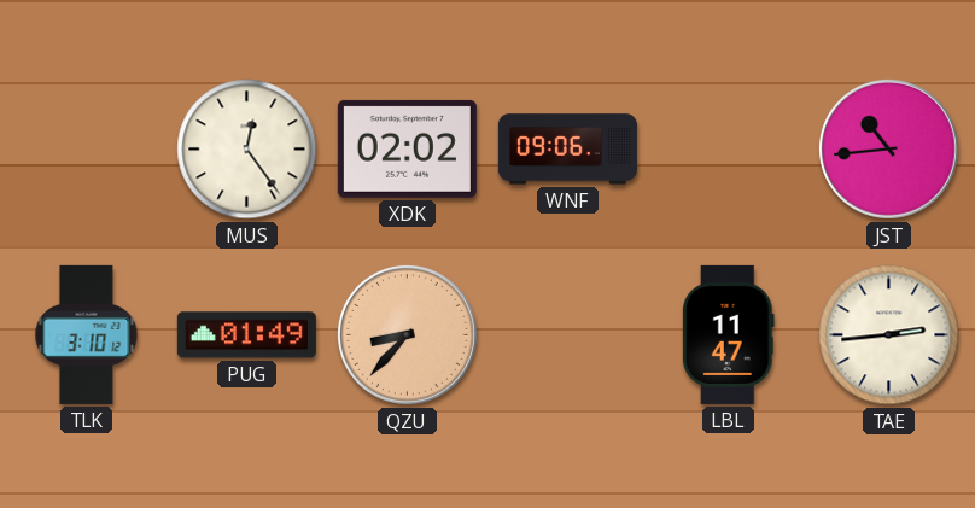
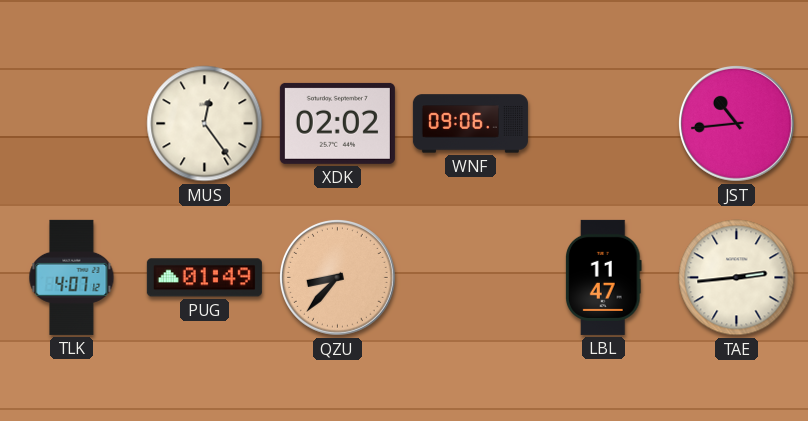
TLK: 3:10 -> 4:07 (72, 277)
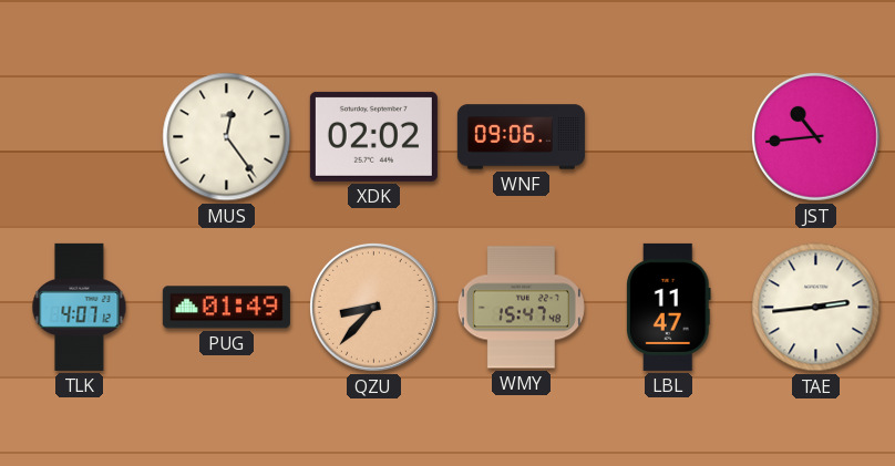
WMY: none -> 15:47 (521, 308)
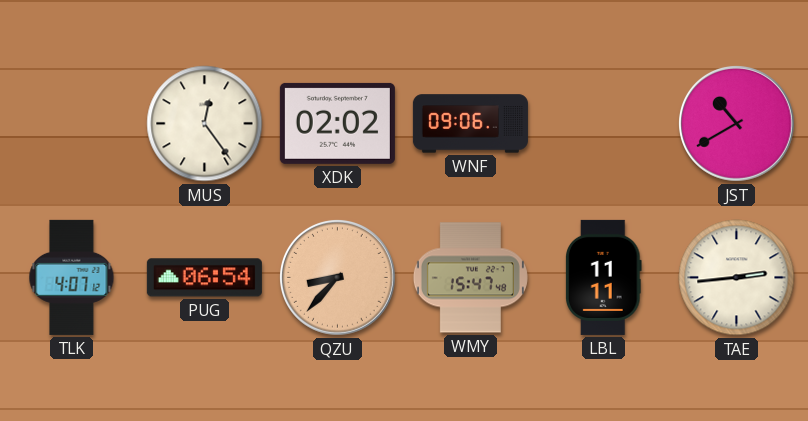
JST: 10:44 -> 10:40 (736, 123)
PUG: 01:49 -> 06:54 (204, 278)
LBL: 11:47 -> 11:11 (604, 277)
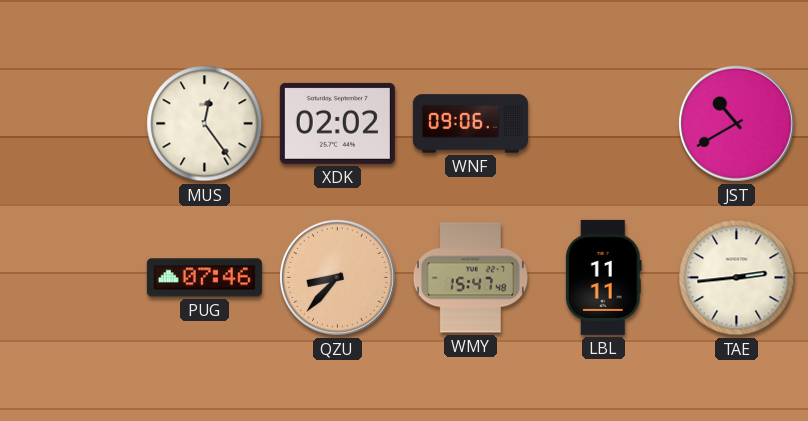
TLK: 4:07 -> none (72, 277)
PUG: 06:54 -> 07:46 (204, 278)
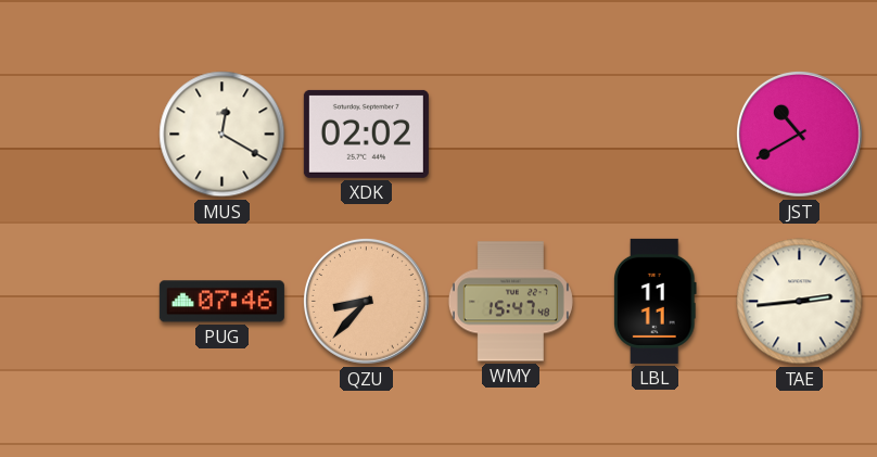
MUS: 12:24 -> 12:20 (223, 135)
WNF: 09:06 -> none (470, 124)
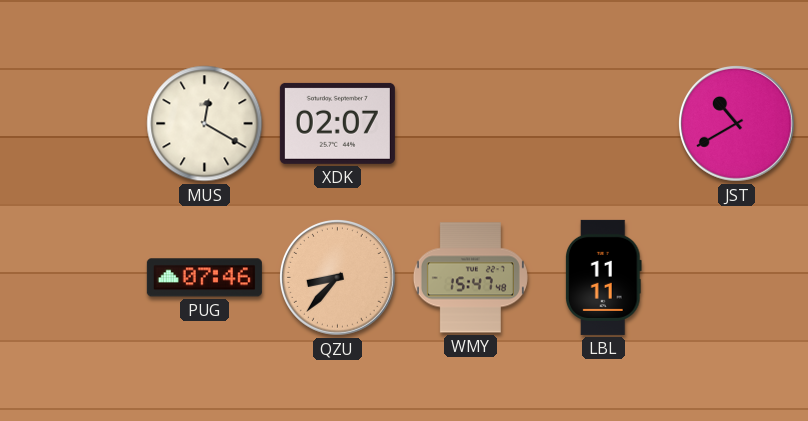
XDK: 02:02 -> 02:07 (337, 123)
TAE: 2:44 -> none (800, 302)
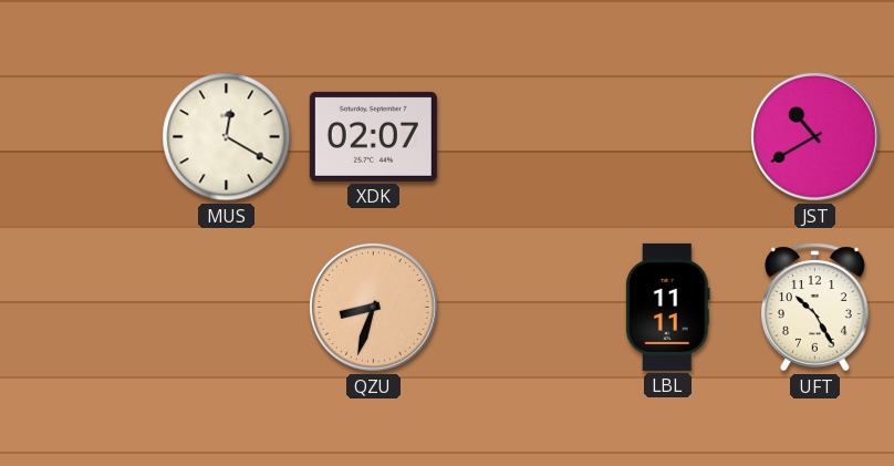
PUG: 07:46 -> none (204, 278)
QZU: 8:37 -> 8:33 (373, 307)
WMY: 15:47 -> none (470, 278)
UFT: none -> 10:25 (815, 308)
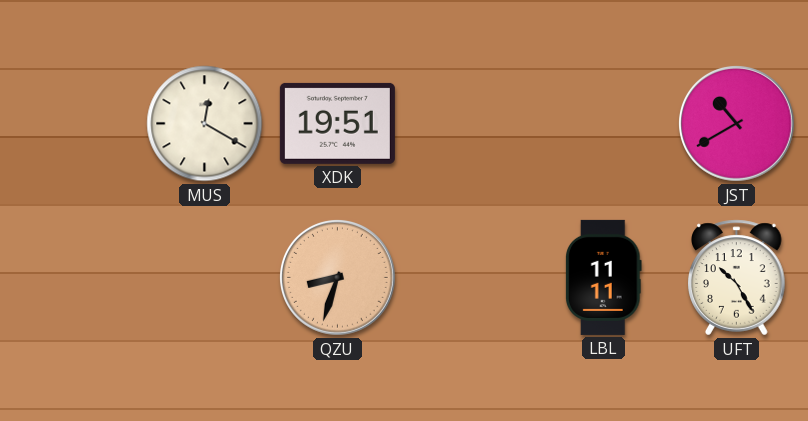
XDK: 02:07 -> 19:51 (337, 123)
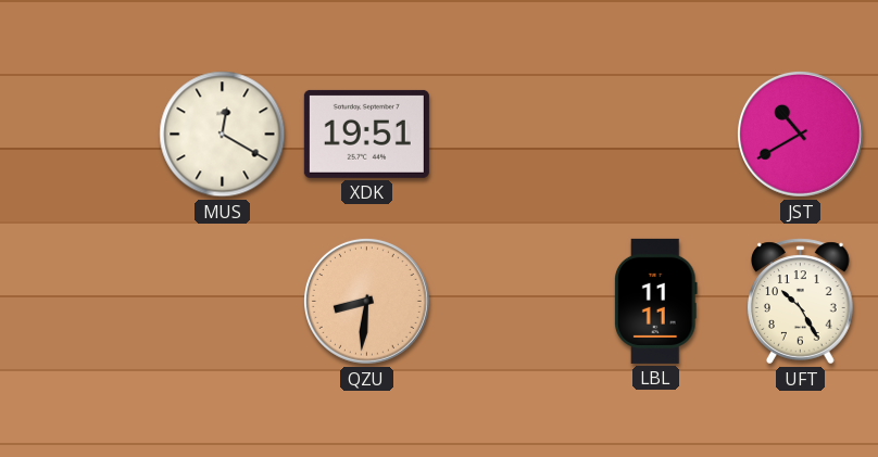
QZU: 8:33 -> 8:31 (366, 301)
